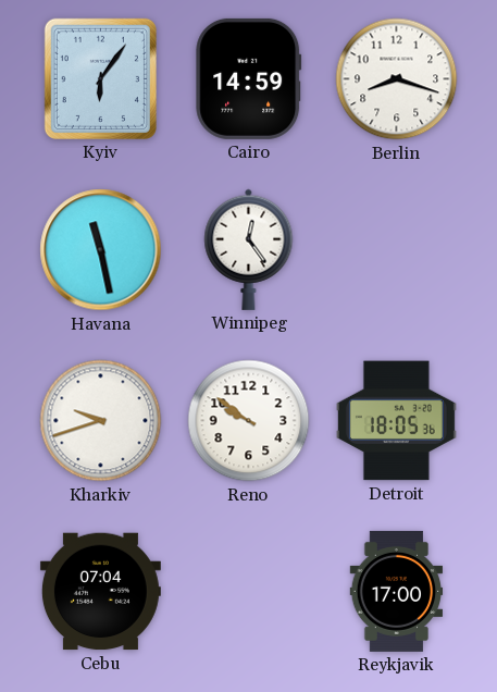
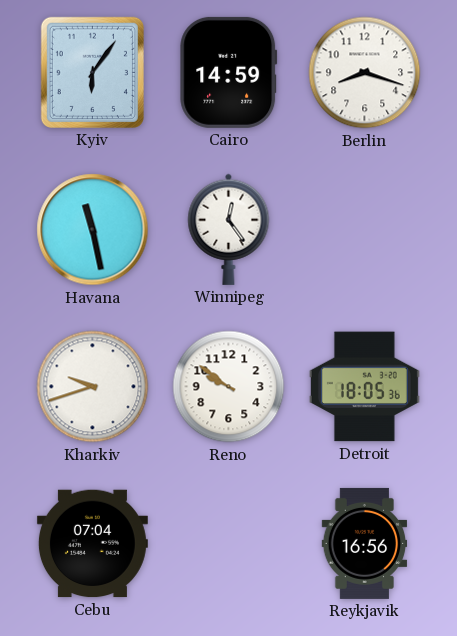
Reykjavik: 17:00 -> 16:56 (365, 543)
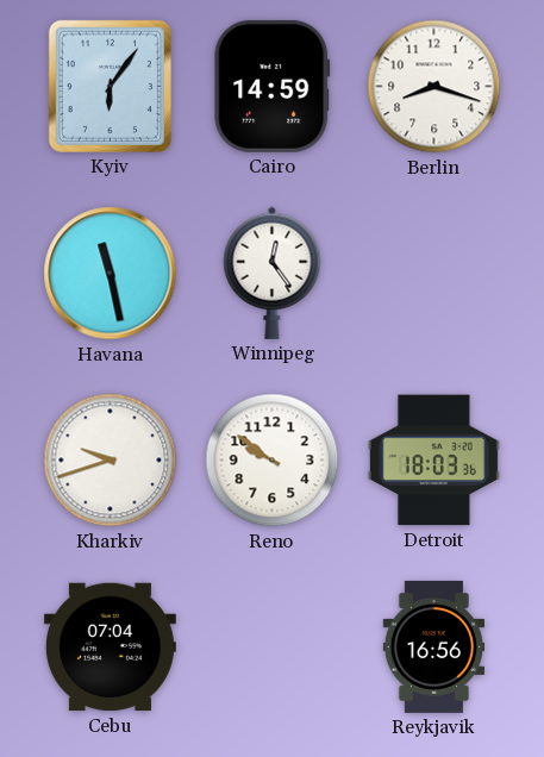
Detroit: 18:05 -> 18:03 (433, 461)
